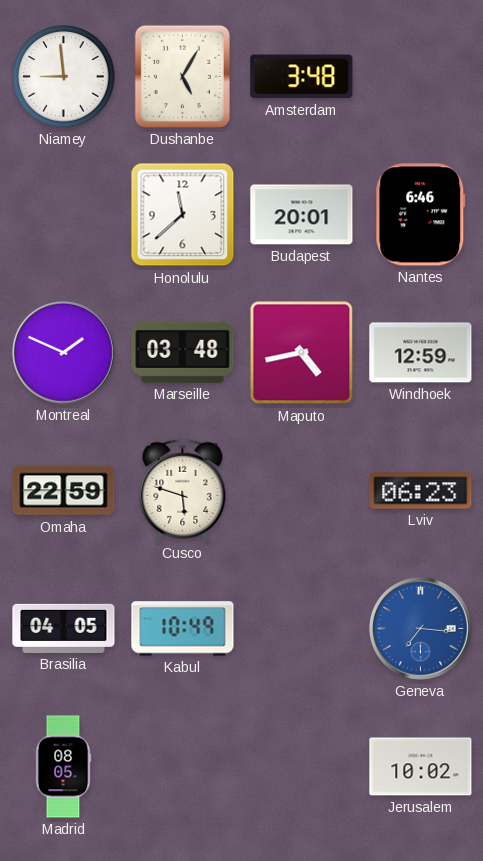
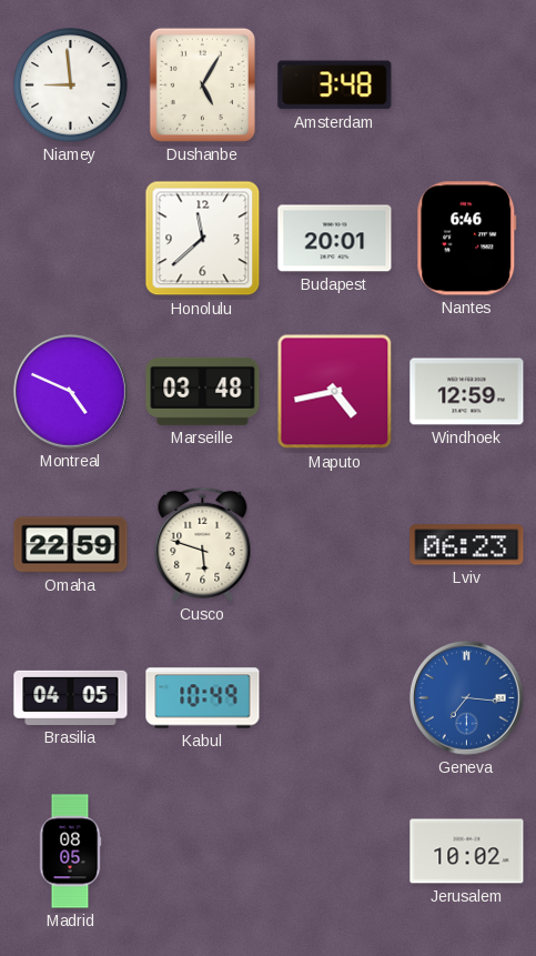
Montreal: 1:49 -> 4:49 (70, 391)
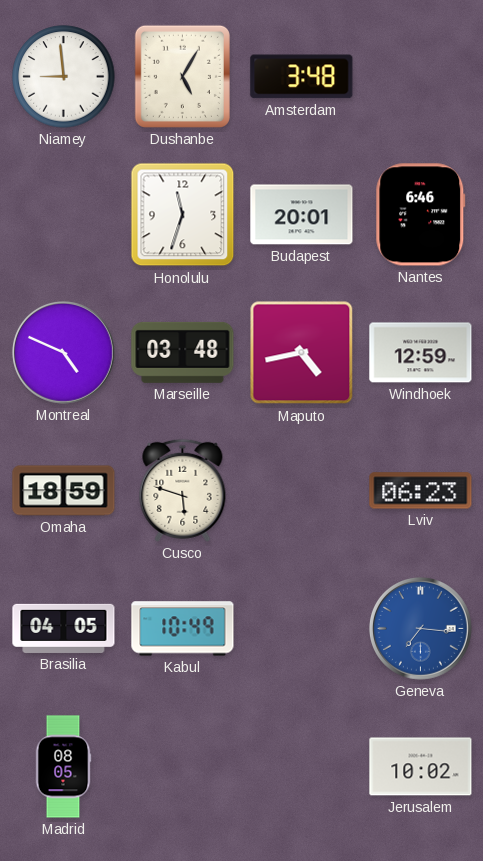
Honolulu: 11:38 -> 11:33 (183, 215)
Omaha: 22:59 -> 18:59 (64, 491)
